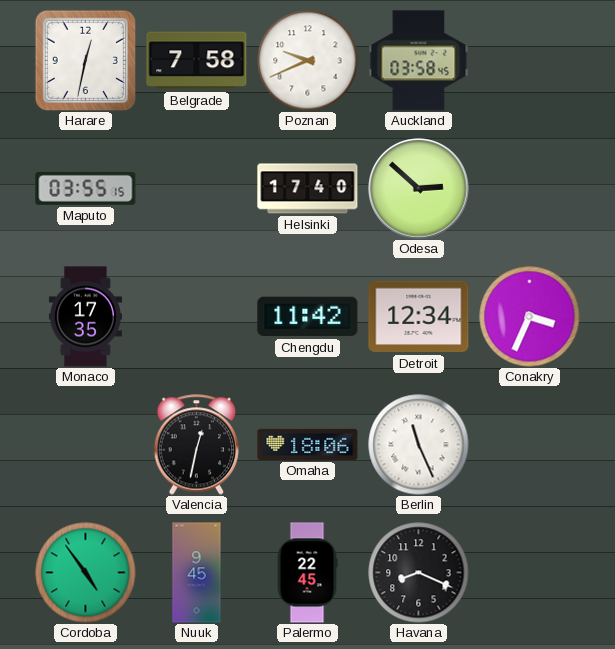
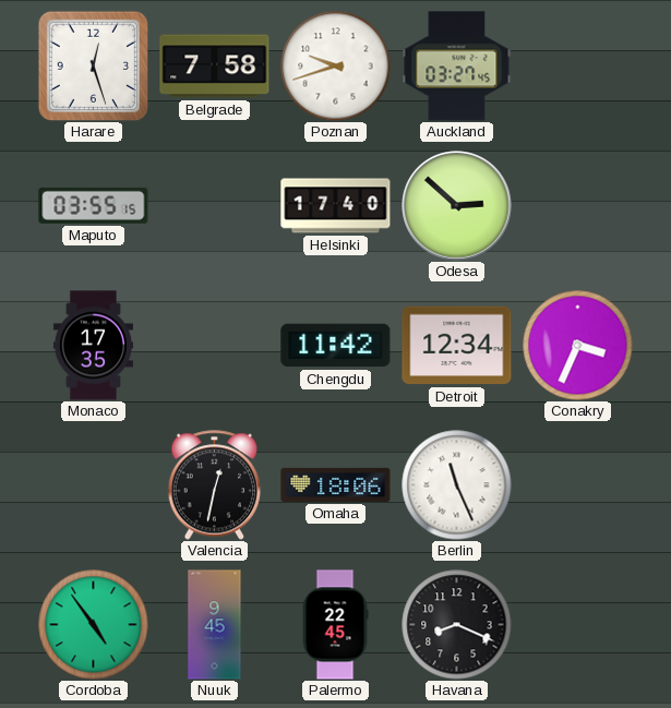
Harare: 12:32 -> 12:27 (93, 65)
Poznan: 9:41 -> 9:42 (336, 67)
Auckland: 03:58 -> 03:27 (457, 67)
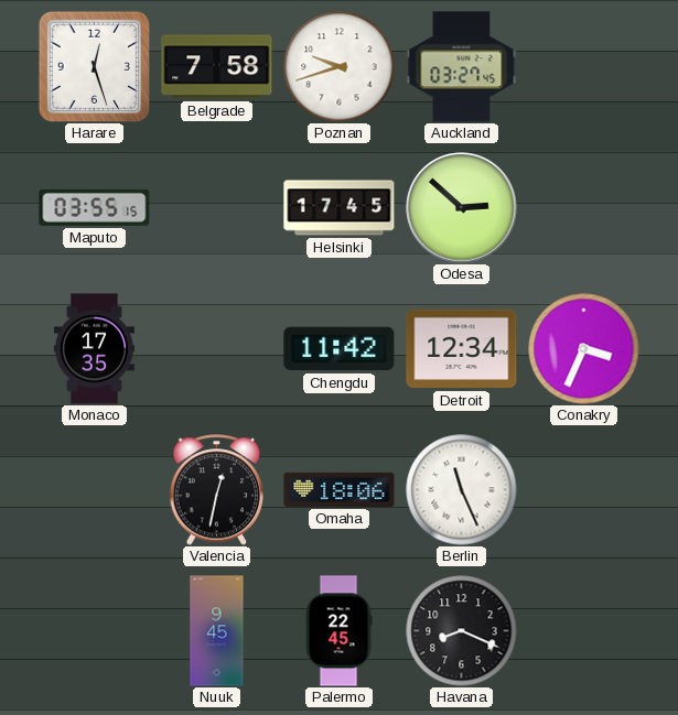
Helsinki: 17:40 -> 17:45 (340, 208)
Cordoba: 4:54 -> none (94, 625)
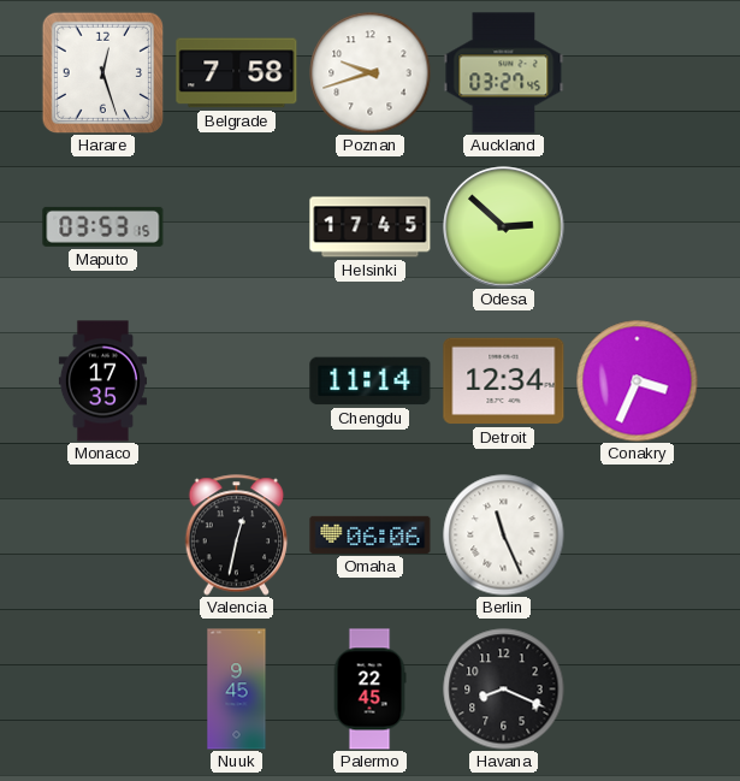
Maputo: 03:55 -> 03:53 (103, 226)
Chengdu: 11:42 -> 11:14 (371, 381)
Omaha: 18:06 -> 06:06 (371, 534)
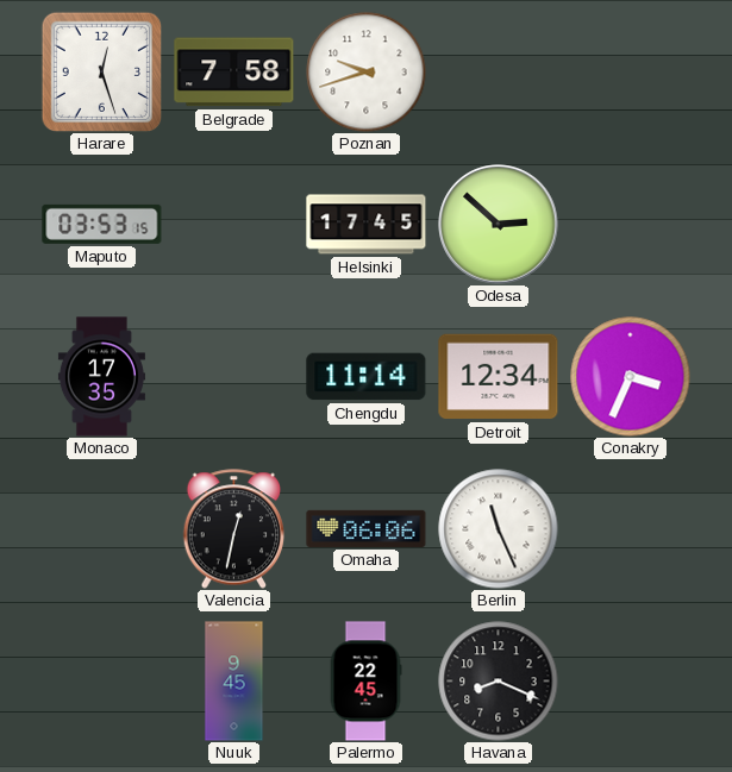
Auckland: 03:27 -> none (504, 73)
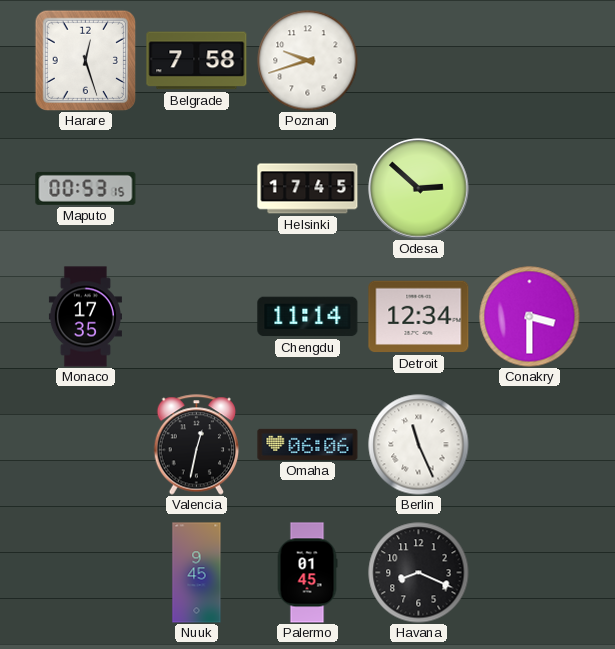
Maputo: 03:53 -> 00:53 (86, 188)
Conakry: 3:34 -> 3:30 (530, 317)
Palermo: 22:45 -> 01:45 (307, 573)
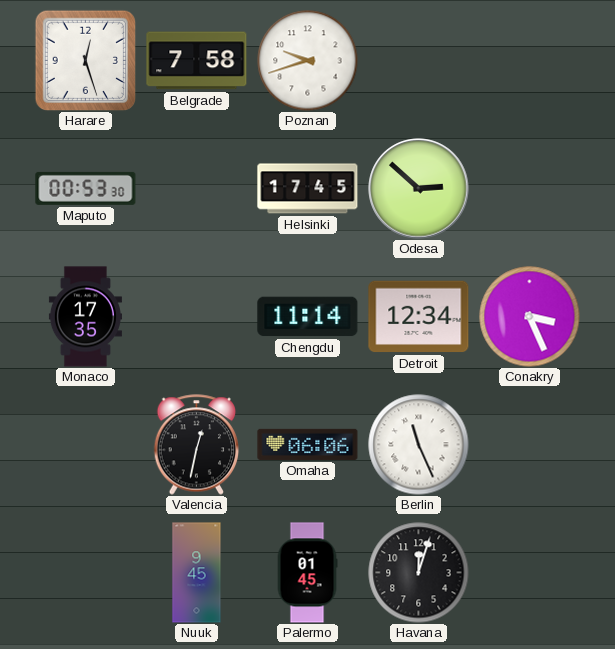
Maputo: 00:53:15 -> 00:53:30 (86, 188)
Conakry: 3:30 -> 3:26 (530, 317)
Havana: 8:19 -> 12:03 (419, 573)
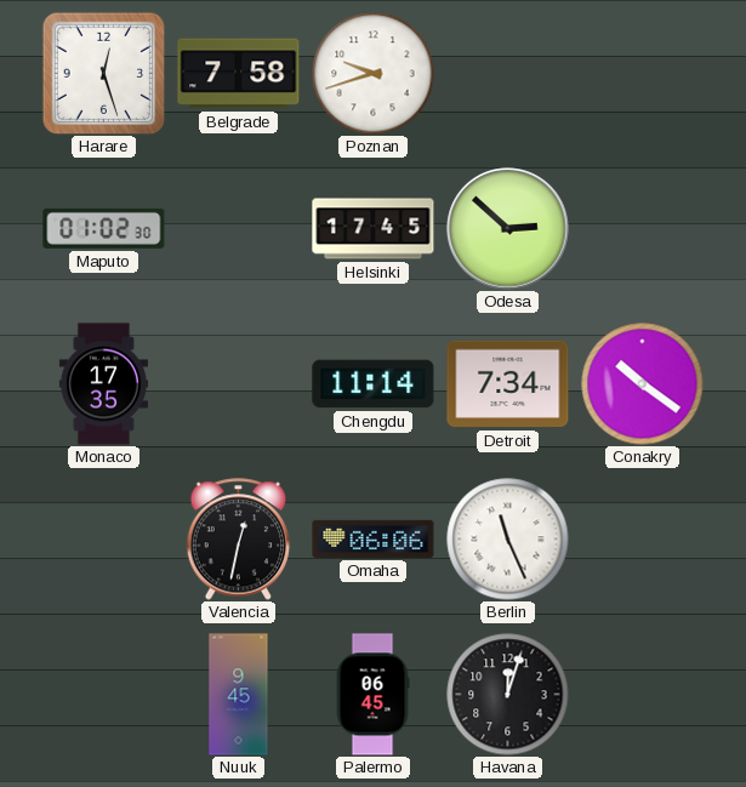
Maputo: 00:53 -> 01:02 (104, 228)
Detroit: 12:34 -> 7:34 (508, 384)
Conakry: 3:26 -> 10:21 (643, 384)
Palermo: 01:45 -> 06:45 (372, 695)
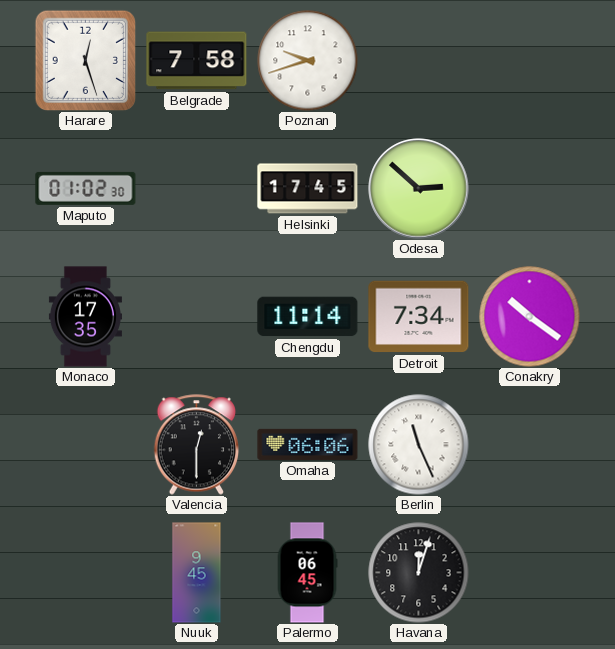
Valencia: 12:32 -> 12:30 (197, 445)
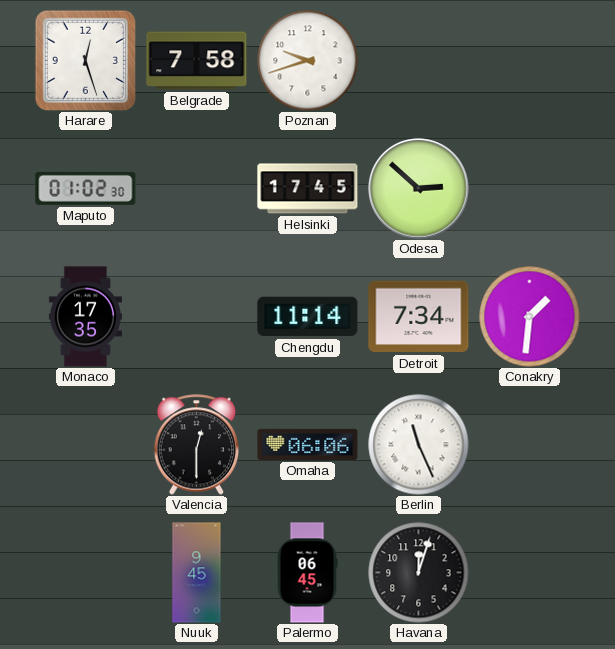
Conakry: 10:21 -> 1:31 (530, 317)
